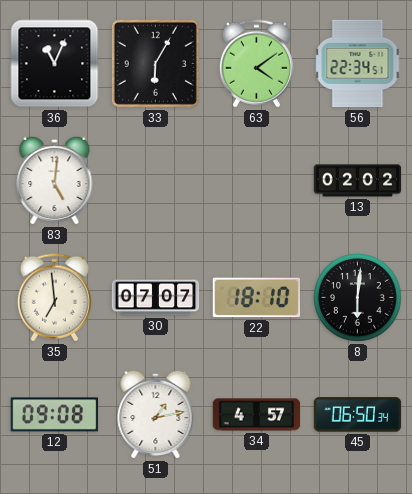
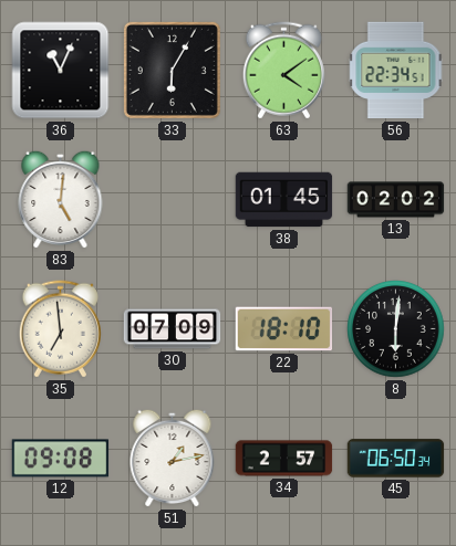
38: none -> 01:45 (284, 200)
30: 07:07 -> 07:09 (173, 329)
34: 4:57 -> 2:57 (284, 459)
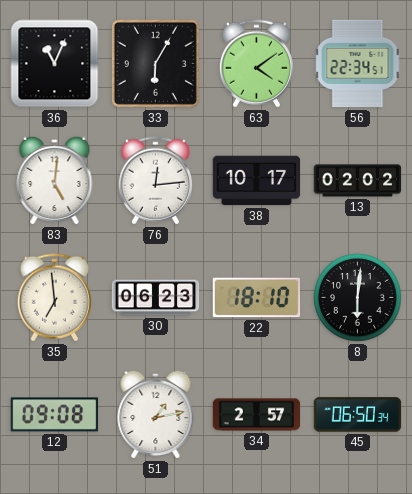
76: none -> 12:14 (155, 181)
38: 01:45 -> 10:17 (257, 181)
30: 07:09 -> 06:23 (156, 298)
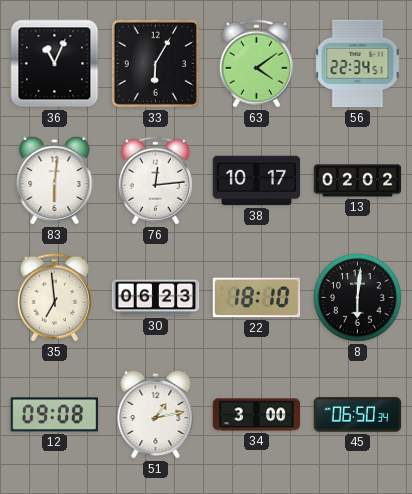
83: 5:01 -> 6:01 (55, 180)
34: 2:57 -> 3:00 (257, 415)
